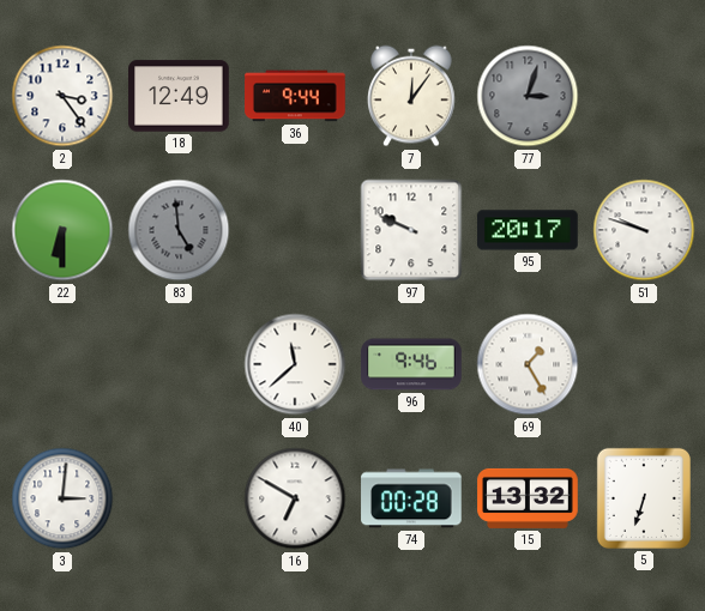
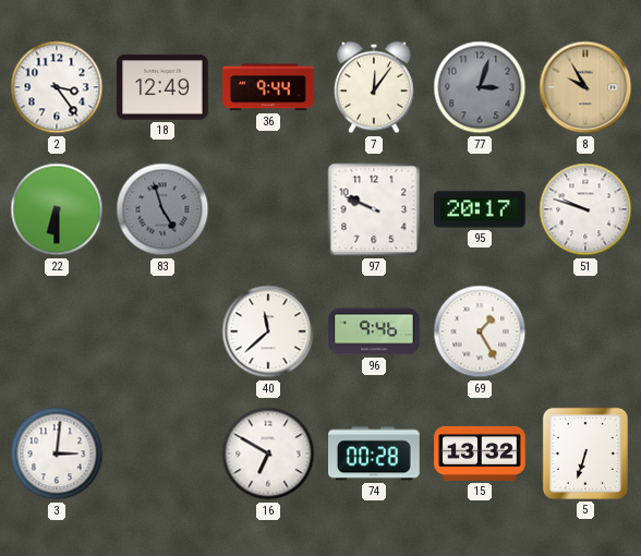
8: none -> 9:55 (585, 87)
83: 4:59 -> 4:57 (162, 209)
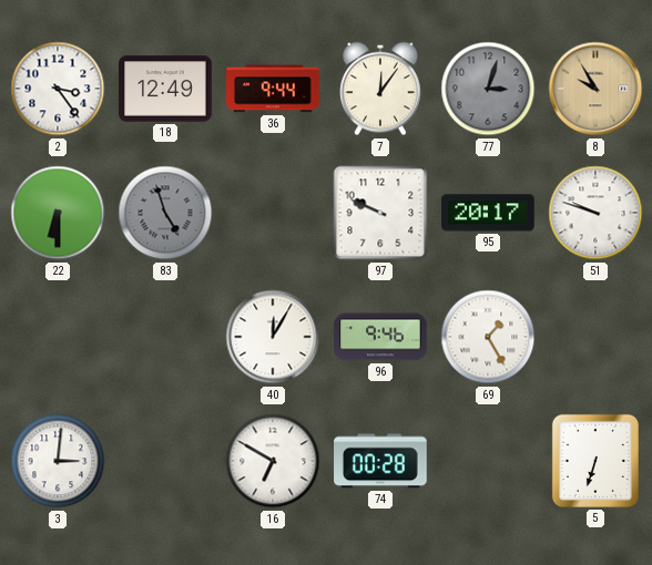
40: 11:38 -> 12:05 (273, 337)
15: 13:32 -> none (480, 454)
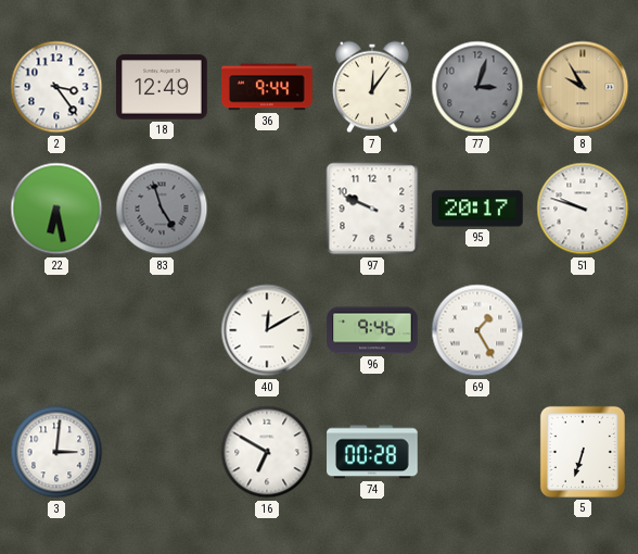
22: 6:30 -> 6:28 (56, 209)
40: 12:05 -> 12:10 (267, 330)
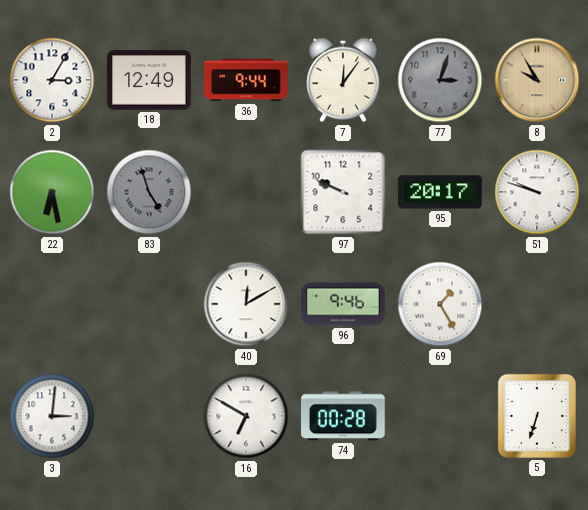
2: 3:24 -> 3:05 (52, 80)
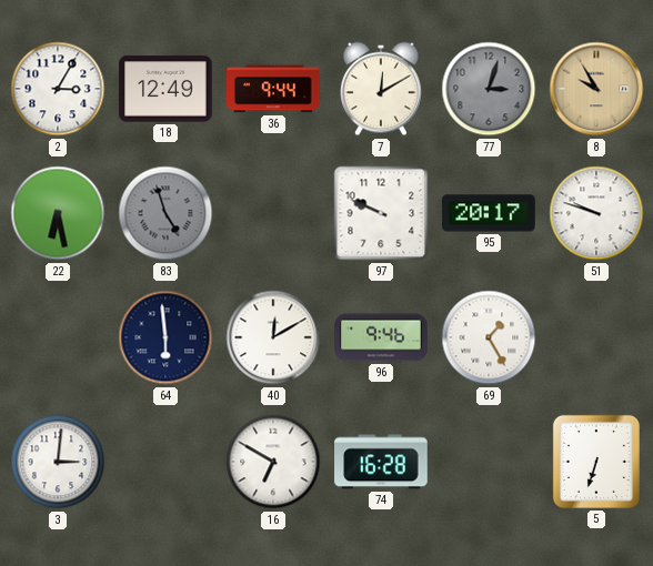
7: 12:06 -> 12:10 (382, 89)
64: none -> 5:59 (165, 337)
74: 00:28 -> 16:28 (381, 462)
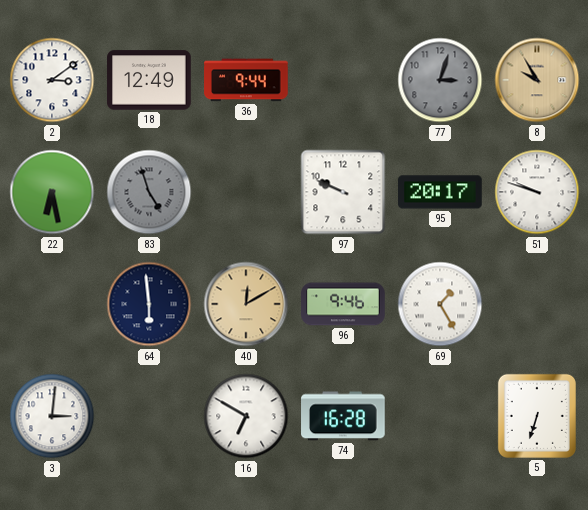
2: 3:05 -> 3:09 (52, 80)
7: 12:10 -> none (382, 89)
40 dial: white -> champagne (246, 304)
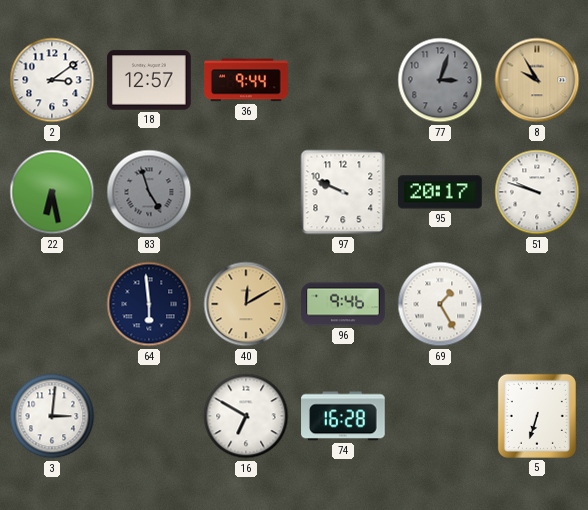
18: 12:49 -> 12:57 (149, 80)
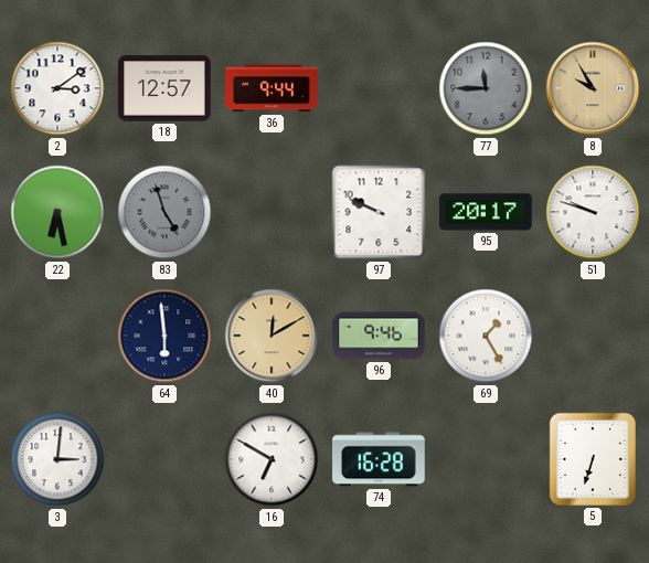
77: 3:03 -> 11:45 (486, 88)
